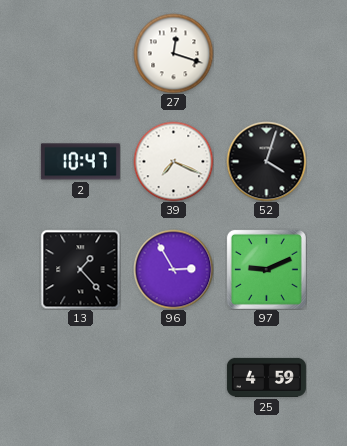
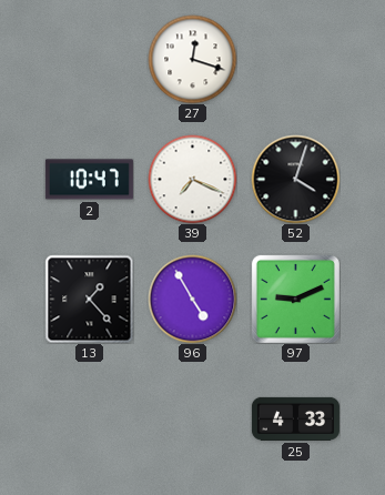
96: 2:55 -> 4:55 (192, 299)
25: 4:59 -> 4:33 (295, 418)
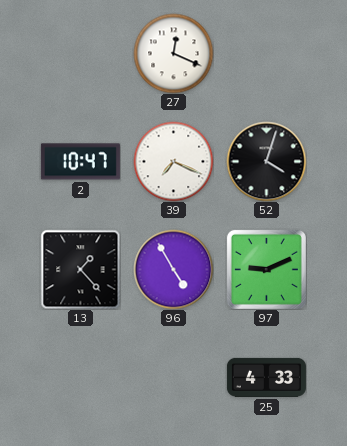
27: 12:18 -> 12:19 (173, 53)
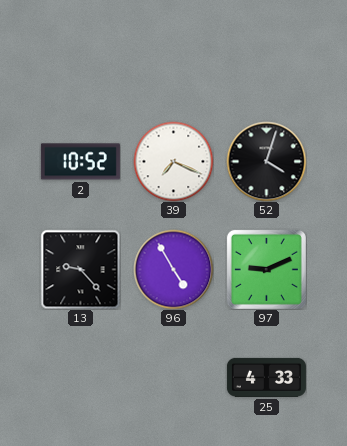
27: 12:19 -> none (173, 53)
2: 10:47 -> 10:52 (80, 162)
13: 1:23 -> 9:23 (80, 269)
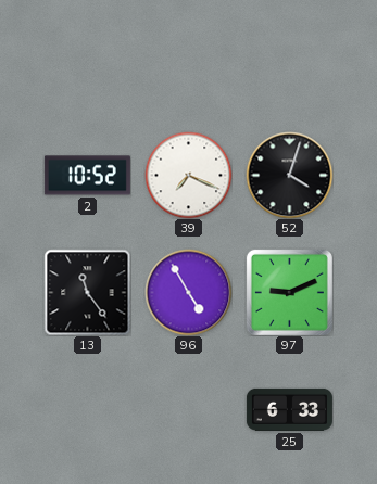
13: 9:23 -> 11:24 (87, 292)
25: 4:33 -> 6:33 (289, 409)
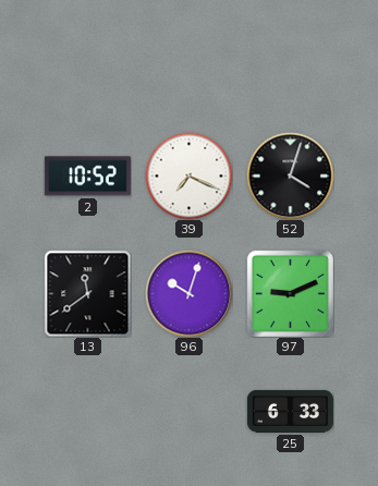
13: 11:24 -> 11:39 (87, 293)
96: 4:55 -> 10:03 (188, 293)
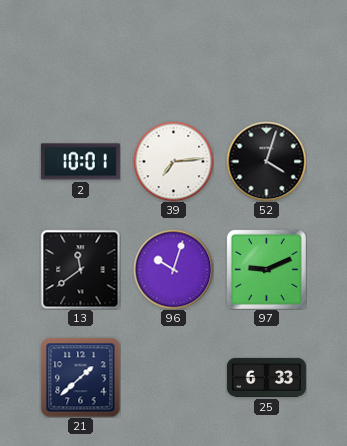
2: 10:52 -> 10:01 (80, 162)
39: 7:19 -> 7:14 (173, 161)
21: none -> 1:38 (80, 377)
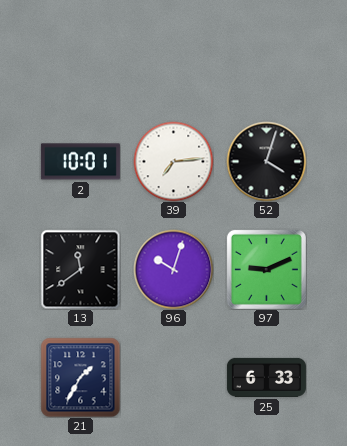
21: 1:38 -> 1:35 (80, 377)
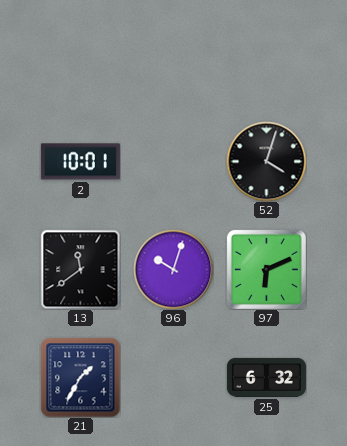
39: 7:14 -> none (173, 161)
97: 9:11 -> 6:11 (266, 269)
25: 6:33 -> 6:32 (266, 377)
